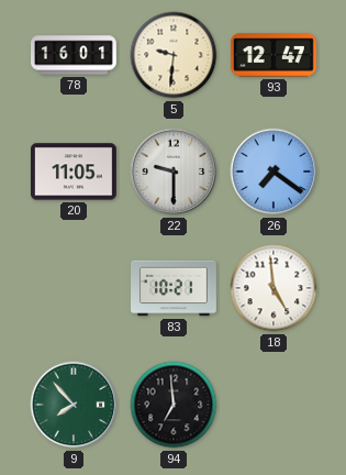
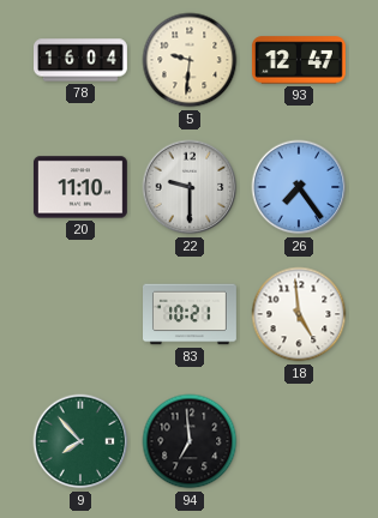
78: 16:01 -> 16:04 (82, 60)
20: 11:05 -> 11:10 (80, 187)
26: 7:21 -> 7:24 (299, 187)
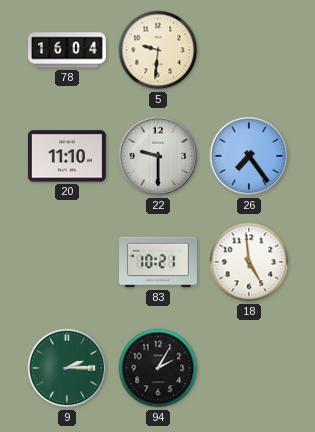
93: 12:47 -> none (299, 60)
9: 7:53 -> 2:15 (67, 368)
94: 6:59 -> 2:05 (158, 368)
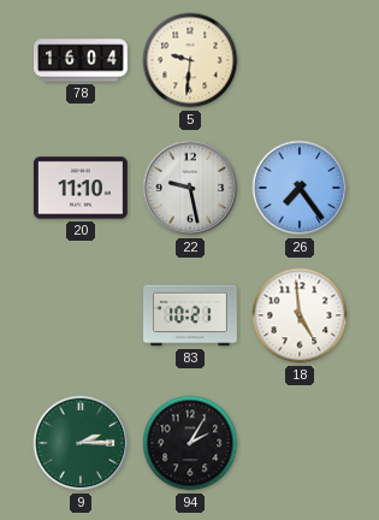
22: 9:30 -> 9:28 (190, 188)
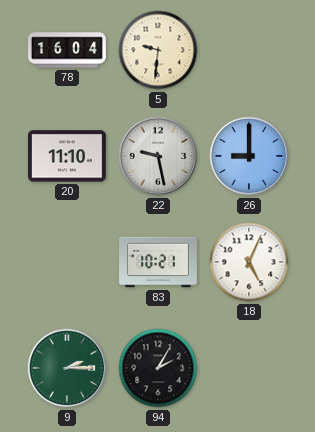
26: 7:24 -> 9:00 (249, 156)
18: 4:59 -> 5:04 (249, 262)
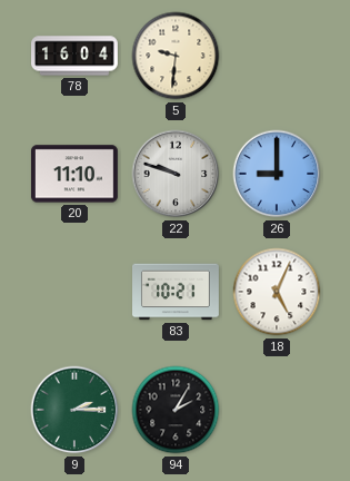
22: 9:28 -> 9:48 (176, 174)
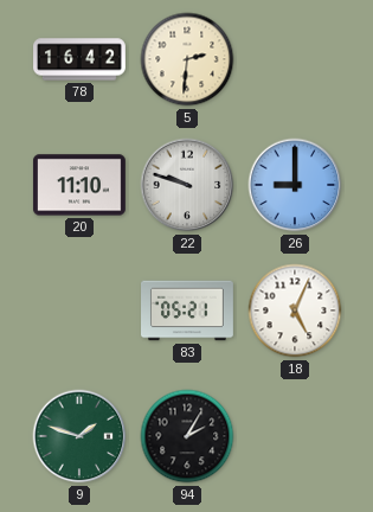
78: 16:04 -> 16:42 (81, 59)
5: 9:31 -> 2:31 (187, 59)
83: 10:21 -> 05:21 (188, 311)
9: 2:15 -> 1:48 (79, 436)
